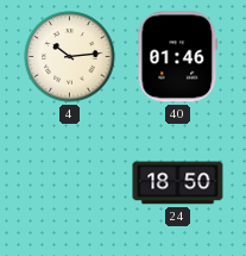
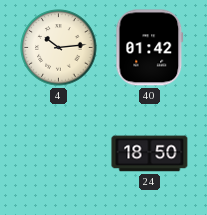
40: 01:46 -> 01:42 (150, 48)
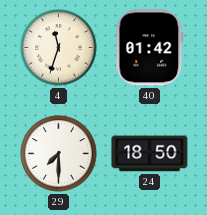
4: 10:14 -> 11:33 (59, 48)
29: none -> 7:30 (59, 154)
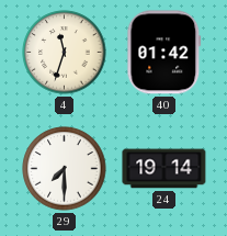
24: 18:50 -> 19:14 (164, 169)
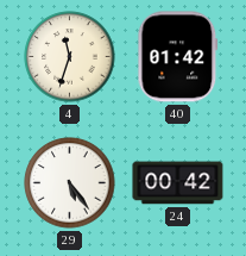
29: 7:30 -> 5:24 (70, 183)
24: 19:14 -> 00:42 (178, 183)
